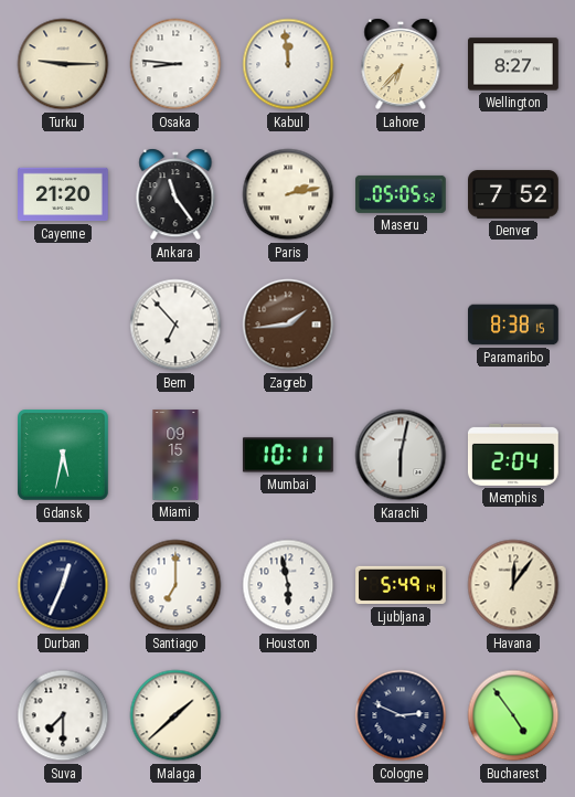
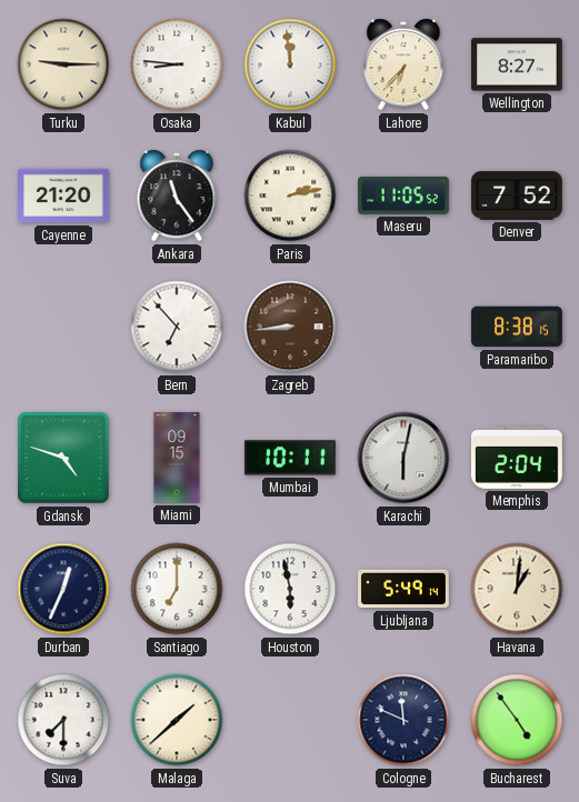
Maseru: 05:05 -> 11:05 (405, 196)
Zagreb: 1:44 -> 8:44 (290, 327)
Gdansk: 5:32 -> 4:48 (63, 458)
Havana: 12:06 -> 1:01 (517, 589)
Cologne: 2:49 -> 11:49 (403, 720)
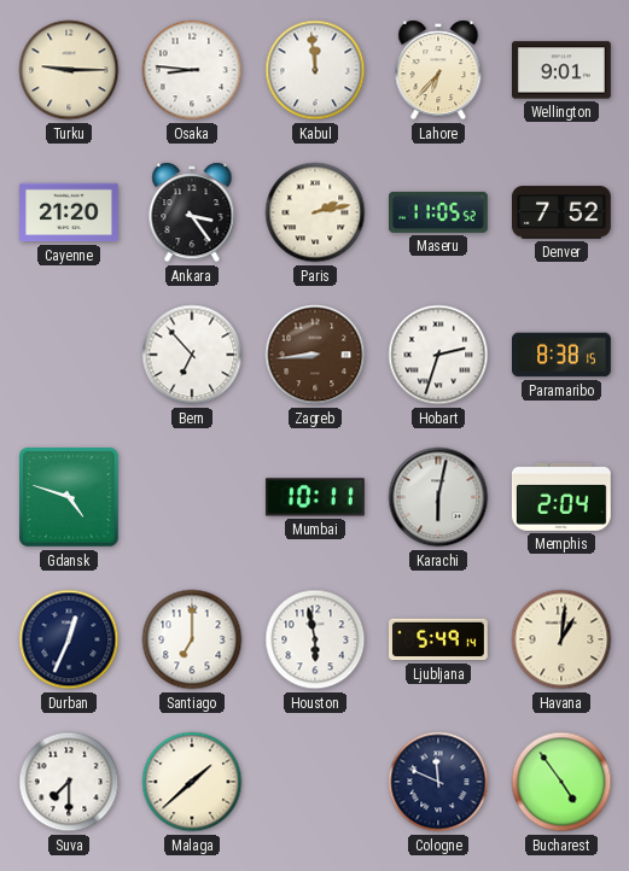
Wellington: 8:27 -> 9:01 (563, 70)
Ankara: 11:24 -> 3:24 (192, 212)
Hobart: none -> 2:33 (438, 355)
Miami: 09:15 -> none (177, 458)
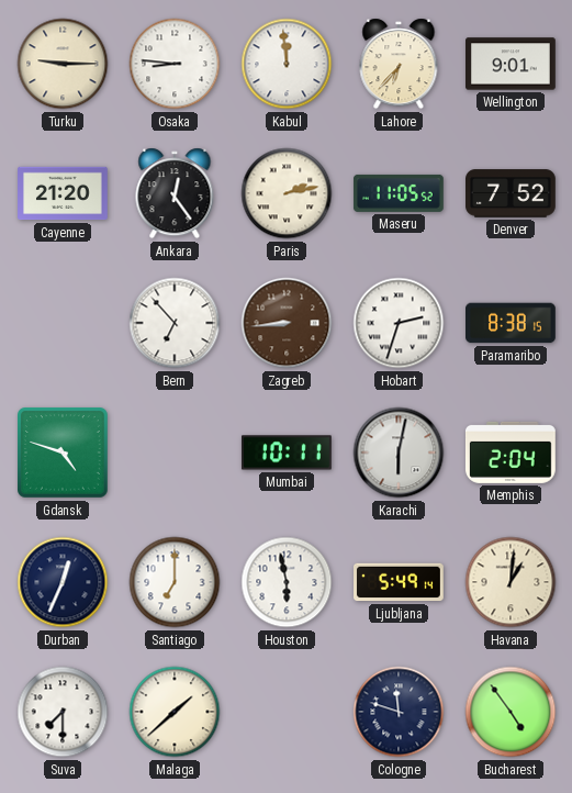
Ankara: 3:24 -> 12:24 (175, 193)
Cologne: 11:49 -> 11:48 (399, 712)
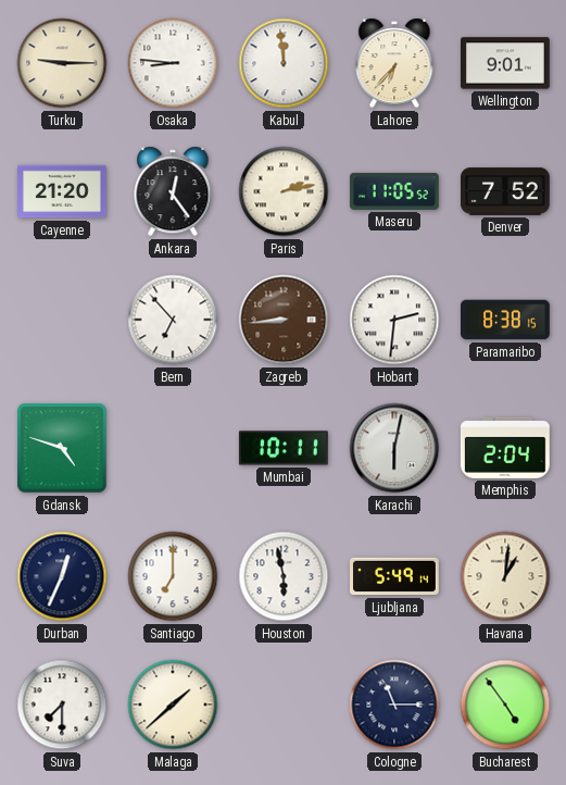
Hobart: 2:33 -> 2:31 (394, 320)
Cologne: 11:48 -> 11:15 (394, 705)
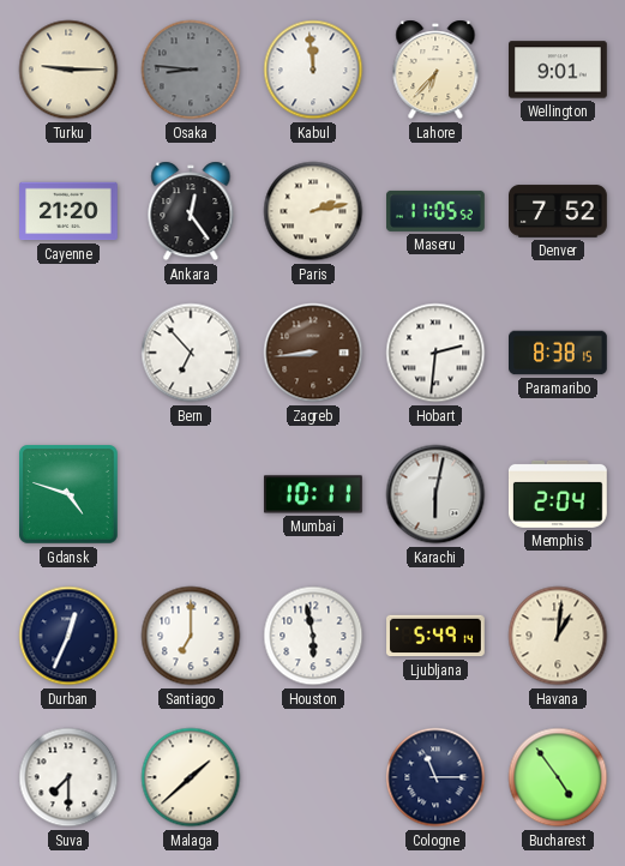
Osaka dial: white -> grey (191, 70)
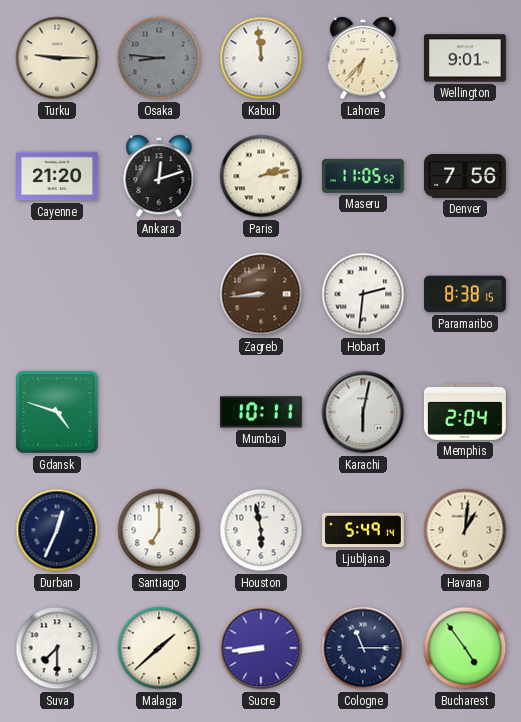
Ankara: 12:24 -> 12:12 (159, 176)
Denver: 7:52 -> 7:56 (466, 176)
Bern: 6:53 -> none (191, 353)
Sucre: none -> 8:44 (261, 648)
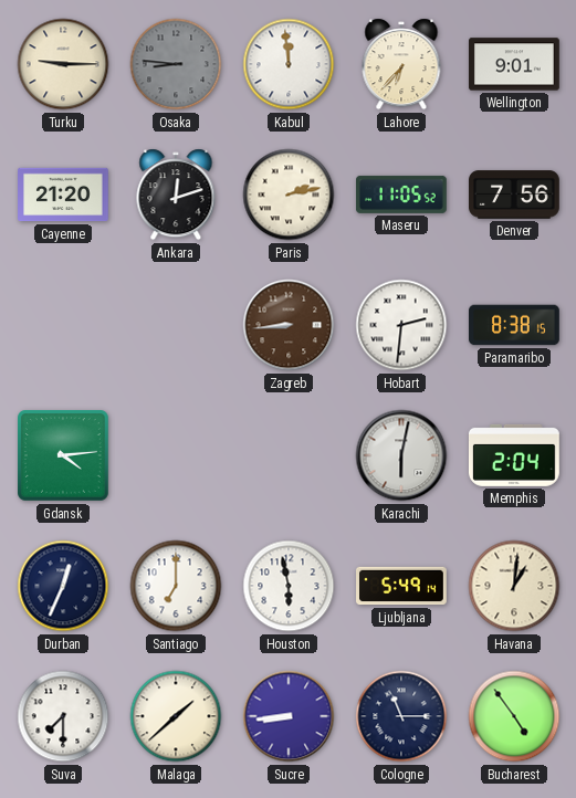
Gdansk: 4:48 -> 4:14 (63, 455)
Mumbai: 10:11 -> none (261, 412)
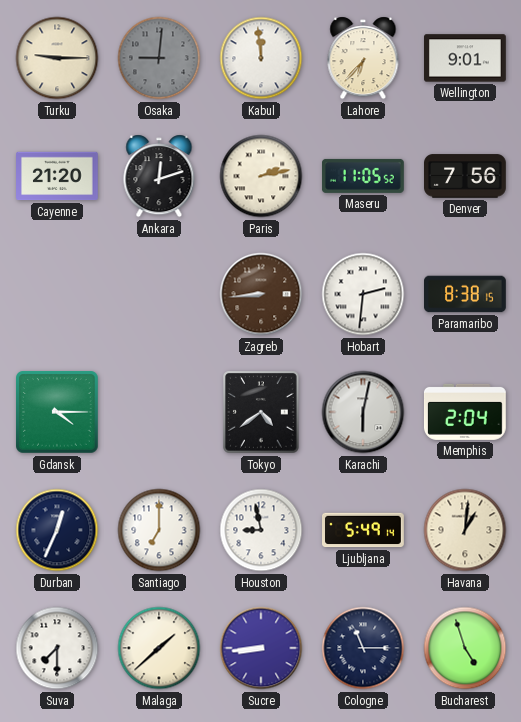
Osaka: 8:46 -> 9:01 (159, 58)
Gdansk: 4:14 -> 4:15 (57, 412)
Tokyo: none -> 4:39 (262, 412)
Houston: 5:58 -> 8:58 (261, 530)
Bucharest: 4:54 -> 4:57 (465, 648)
